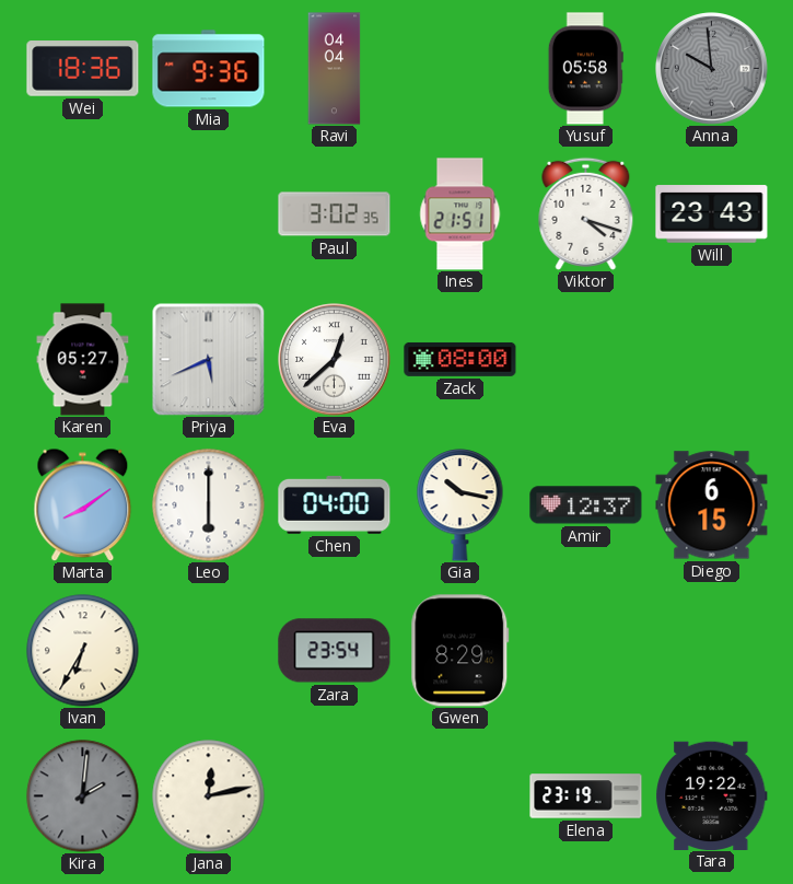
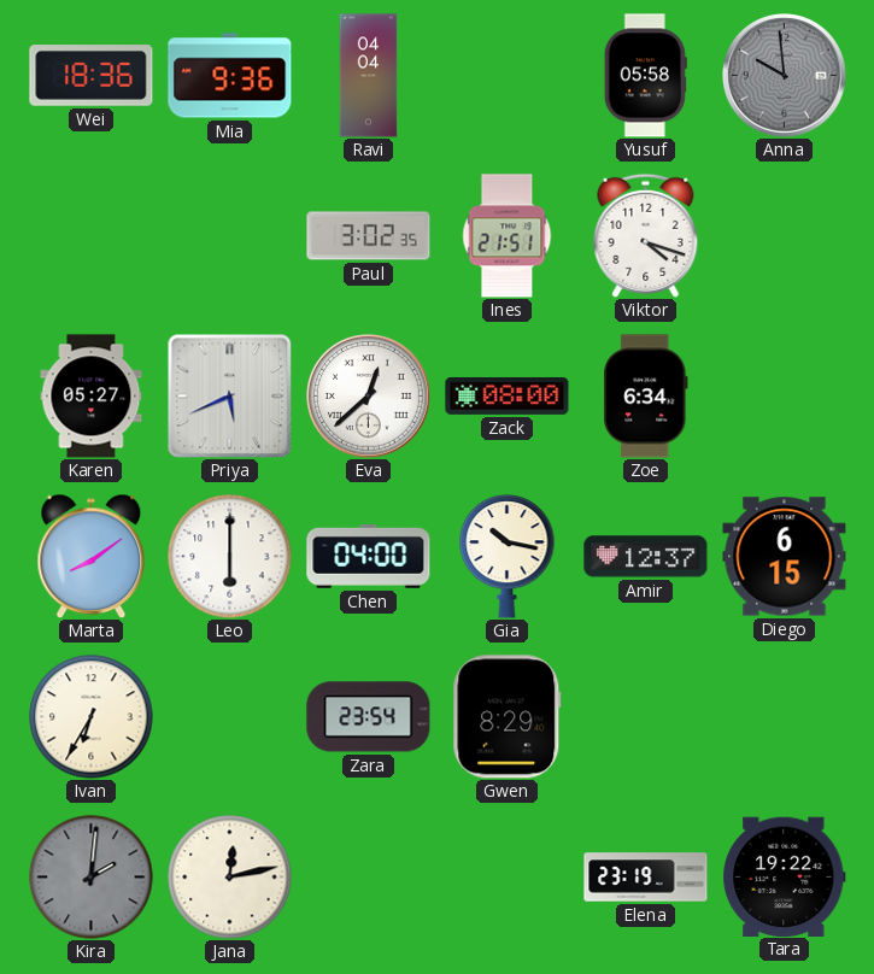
Will: 23:43 -> none (712, 214)
Zoe: none -> 6:34 (646, 397)
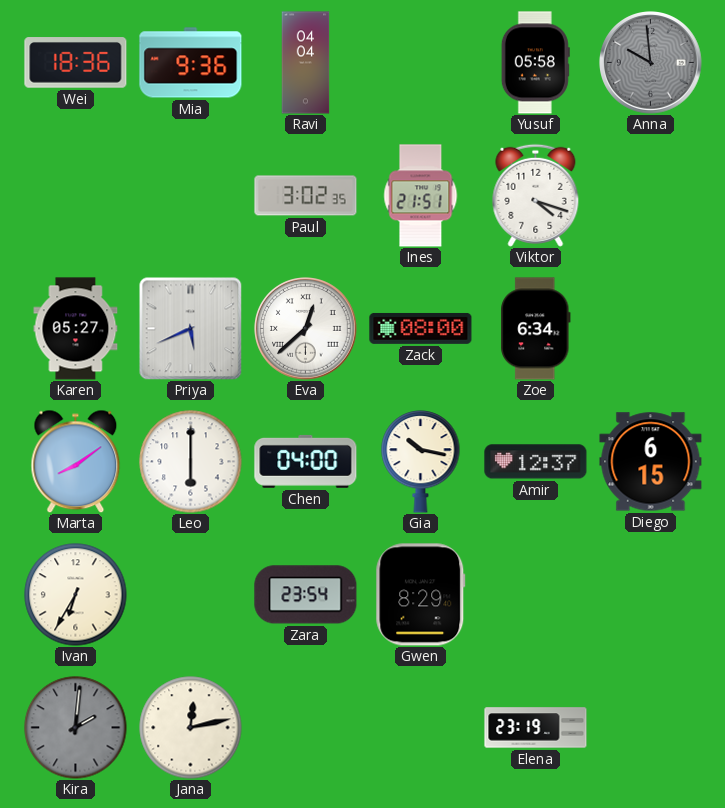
Tara: 19:22 -> none (785, 876)
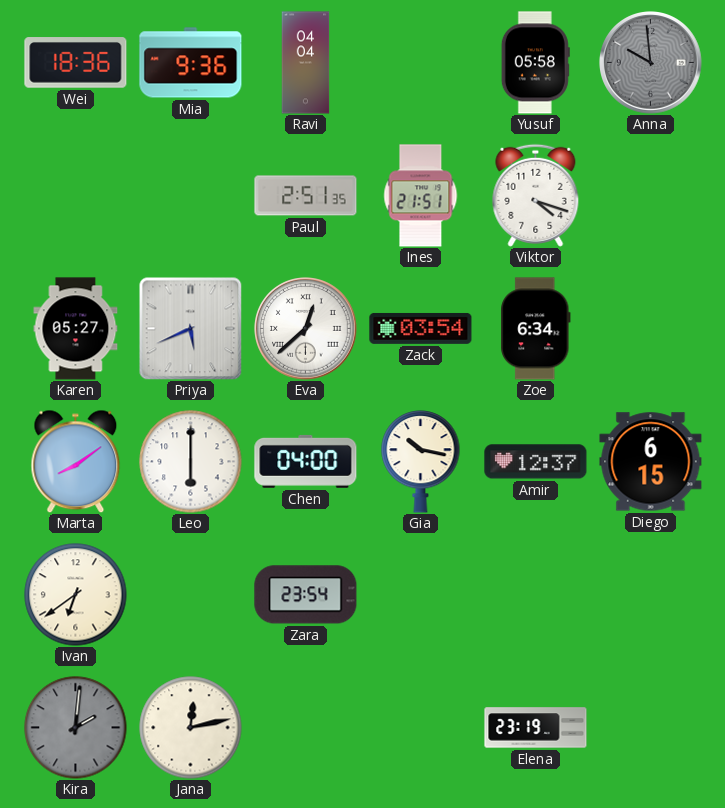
Paul: 3:02 -> 2:51 (306, 196)
Zack: 08:00 -> 03:54 (421, 328)
Ivan: 6:35 -> 6:39 (76, 595)
Gwen: 8:29 -> none (421, 595)
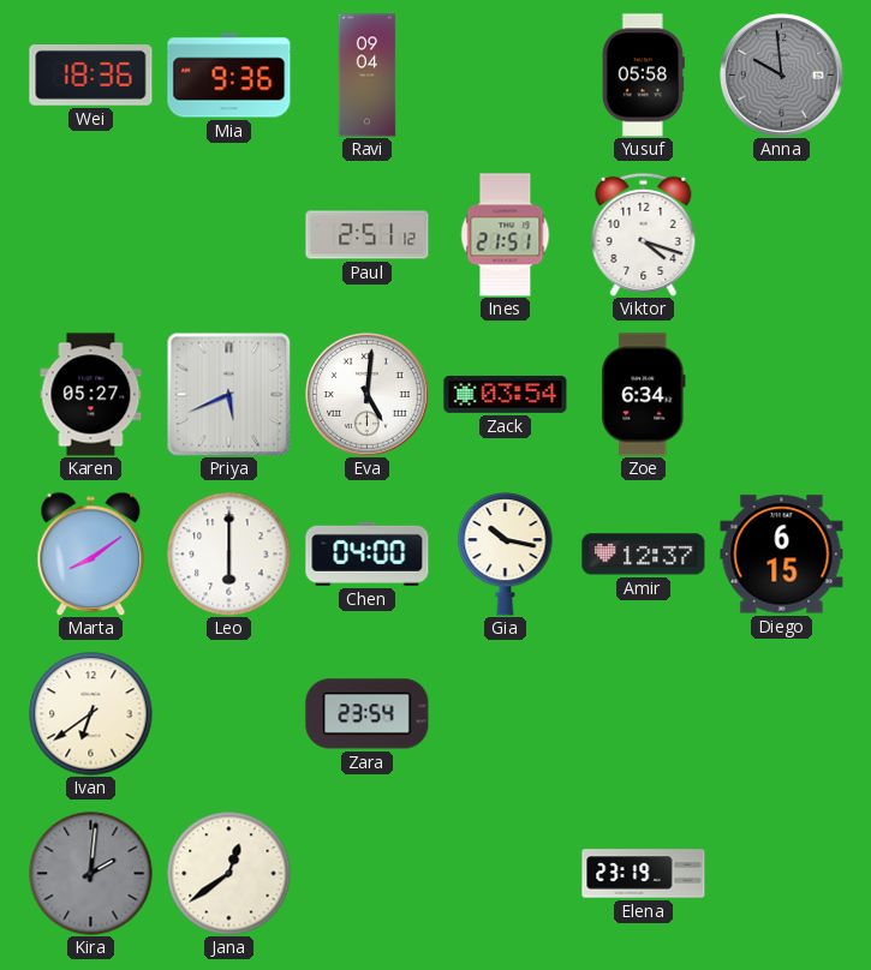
Ravi: 04:04 -> 09:04 (368, 76)
Paul: 2:51:35 -> 2:51:12 (368, 235)
Eva: 12:38 -> 5:01 (368, 395)
Jana: 12:13 -> 12:39 (229, 874)
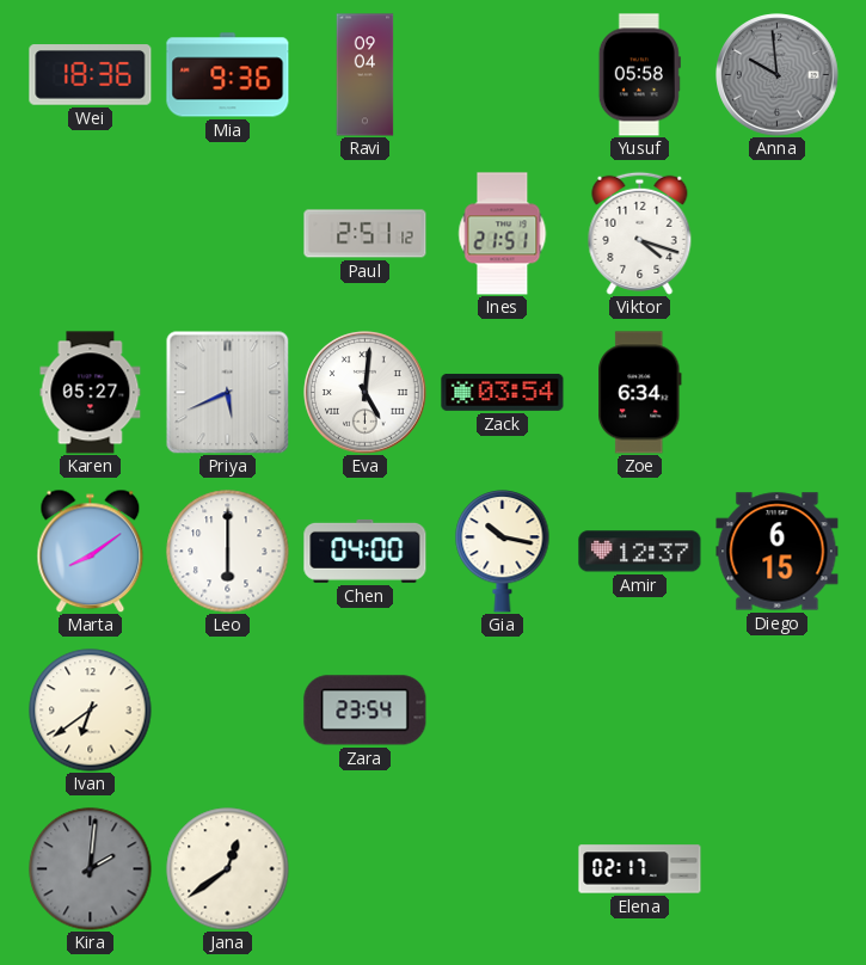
Elena: 23:19 -> 02:17 (640, 869)
